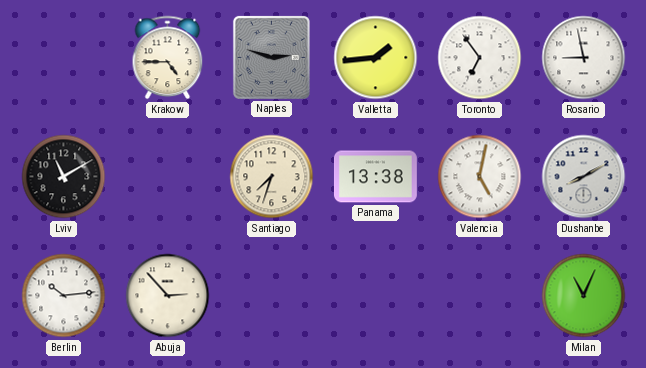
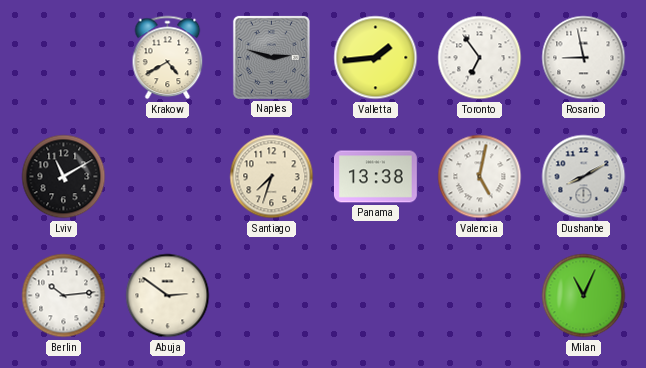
Krakow: 4:45 -> 4:40 (168, 58)
Abuja: 2:53 -> 2:51 (168, 296)
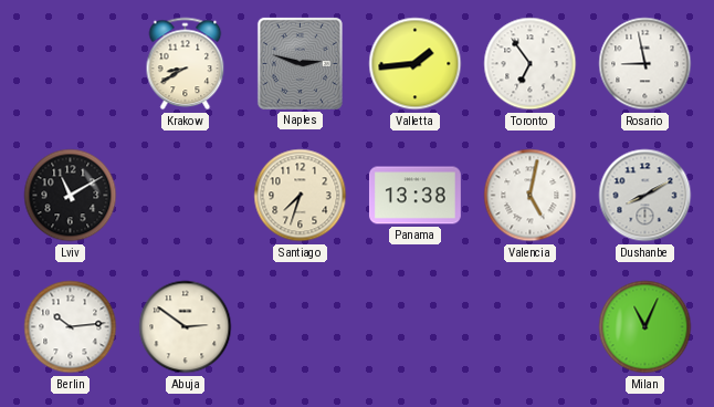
Krakow: 4:40 -> 8:40 (186, 64)
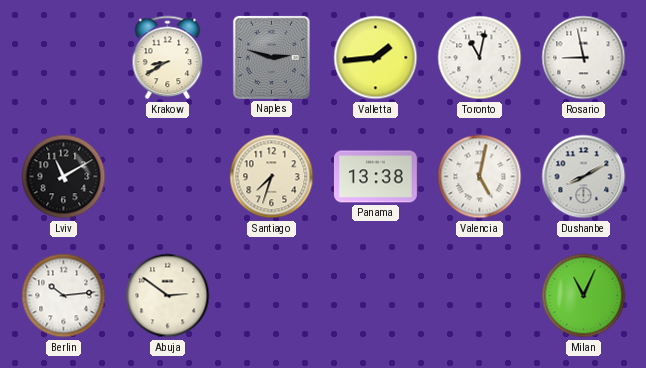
Toronto: 6:54 -> 11:02 (480, 58)
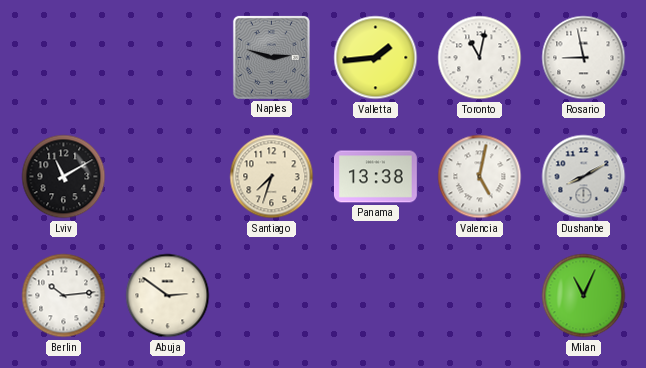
Krakow: 8:40 -> none (168, 58)
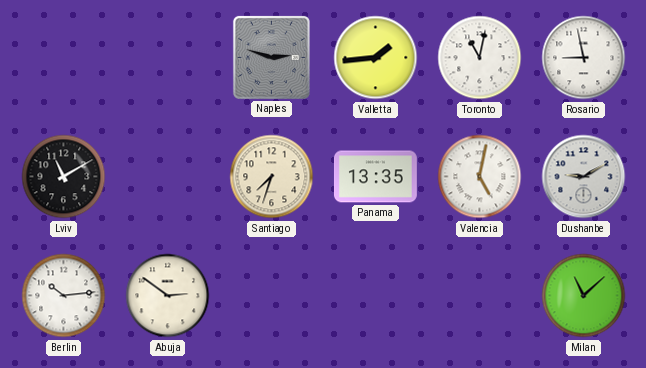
Panama: 13:38 -> 13:35 (375, 177)
Dushanbe: 8:10 -> 9:10 (584, 177)
Milan: 11:04 -> 11:08 (584, 296)
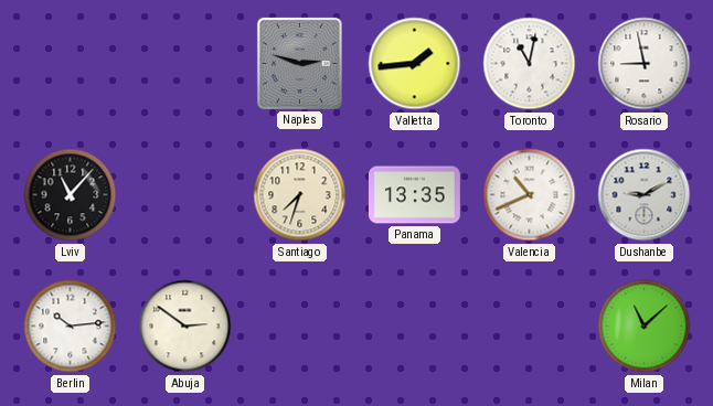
Lviv: 11:10 -> 11:07 (71, 195)
Valencia: 5:02 -> 10:41 (530, 195)
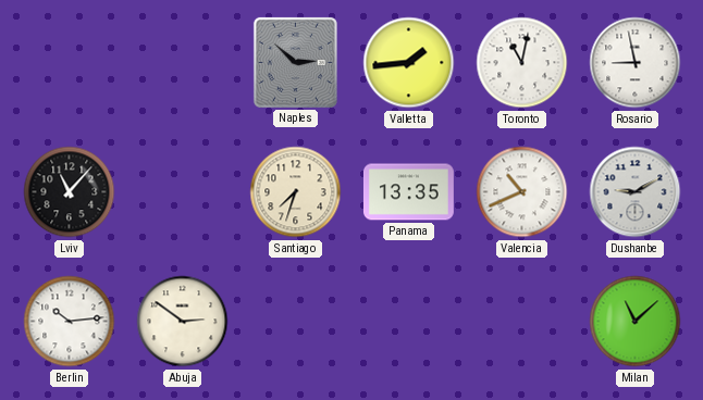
Naples: 2:48 -> 2:52 (295, 62)
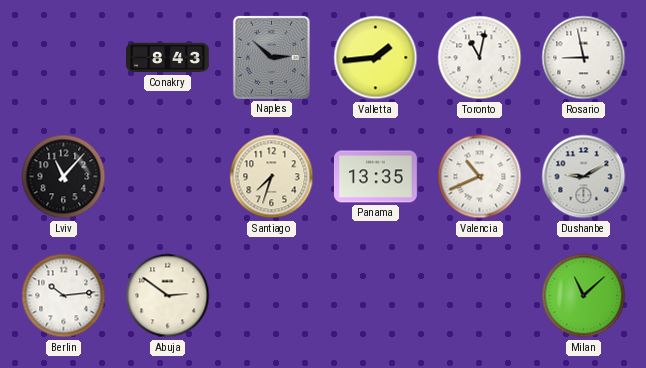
Conakry: none -> 8:43 (168, 58)
